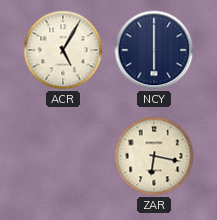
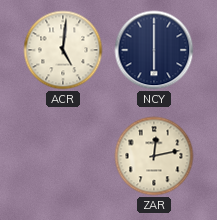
ACR: 5:05 -> 5:01 (63, 50)
ZAR: 6:17 -> 12:13 (154, 156)
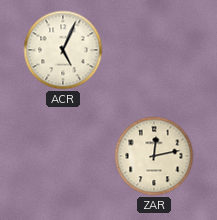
ACR: 5:01 -> 5:04 (63, 50)
NCY: 6:00 -> none (154, 50)
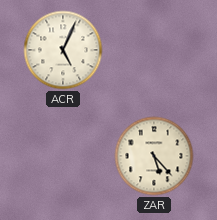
ZAR: 12:13 -> 5:23 (154, 156)
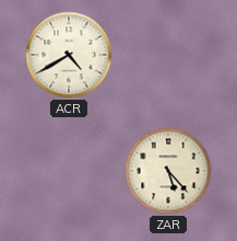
ACR: 5:04 -> 4:40 (69, 55)
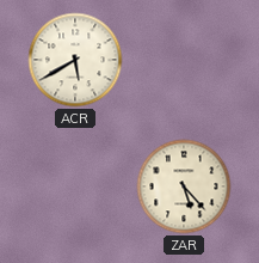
ACR: 4:40 -> 5:40 (75, 60)
